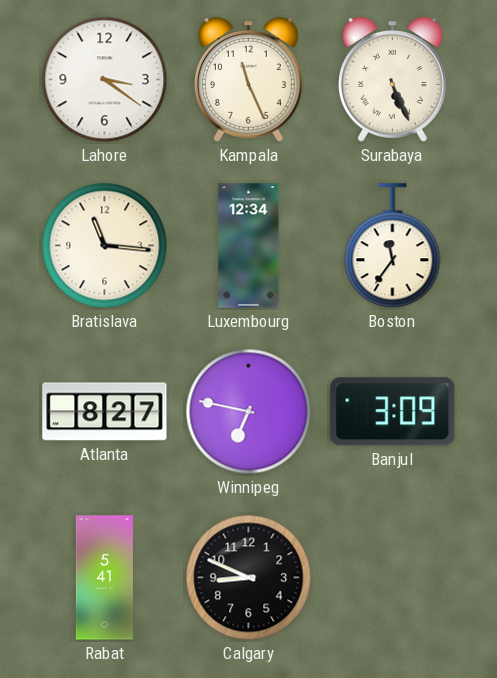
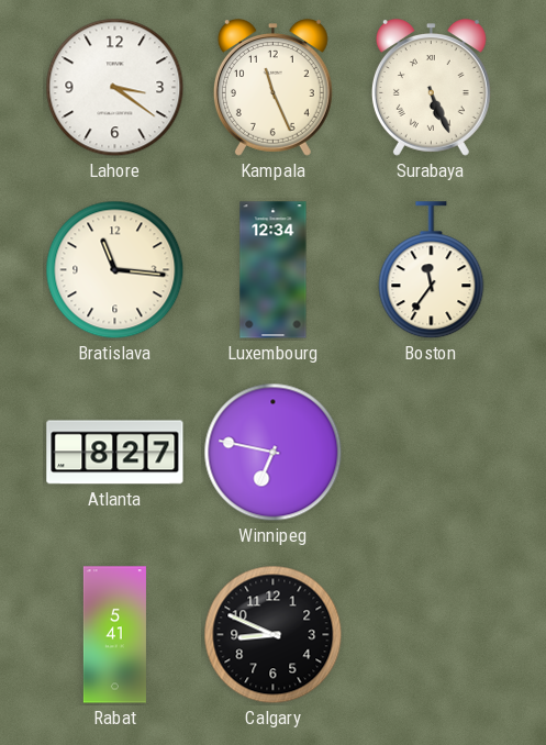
Banjul: 3:09 -> none (393, 412)
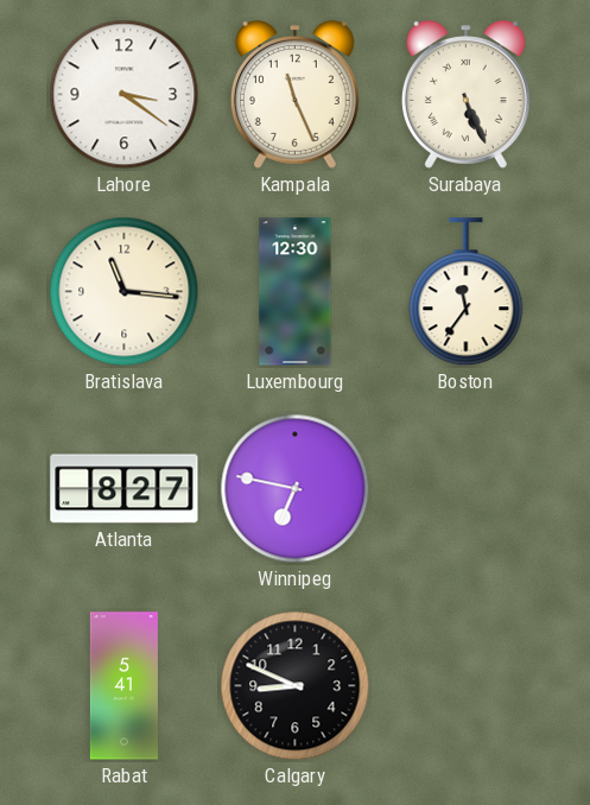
Luxembourg: 12:34 -> 12:30 (296, 292)
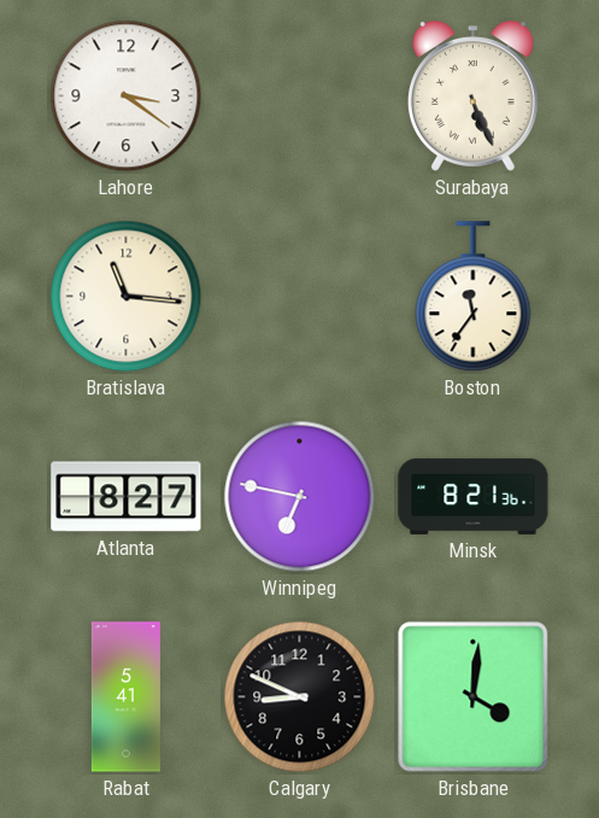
Kampala: 11:26 -> none (294, 95)
Luxembourg: 12:30 -> none (296, 292)
Minsk: none -> 8:21 (474, 496)
Brisbane: none -> 4:01 (474, 697)
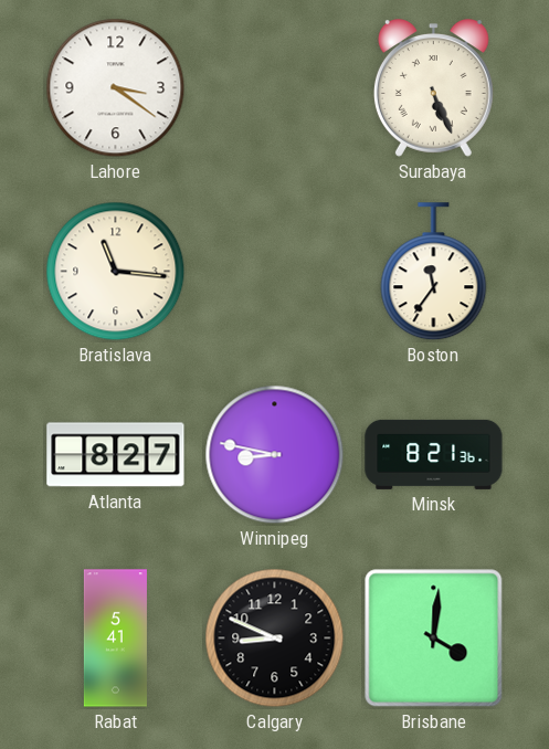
Winnipeg: 6:47 -> 8:47 (275, 455)
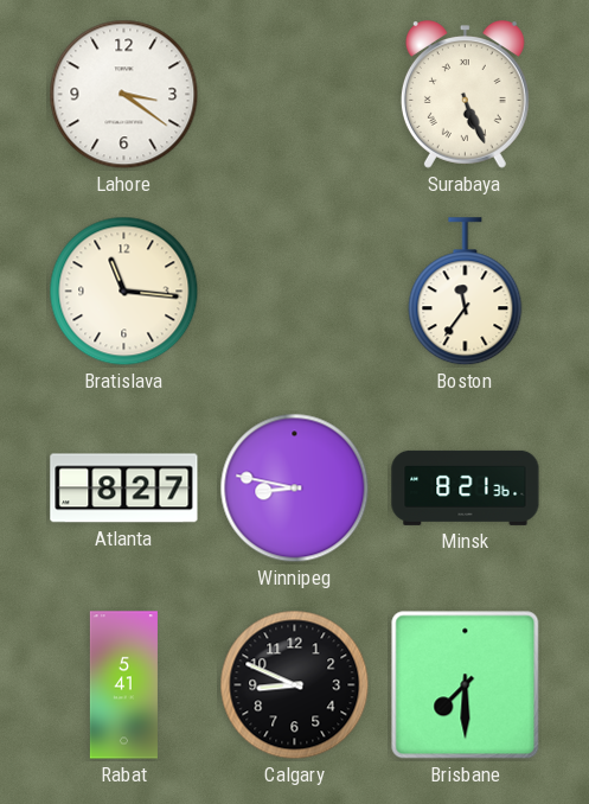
Brisbane: 4:01 -> 7:30 (466, 685)
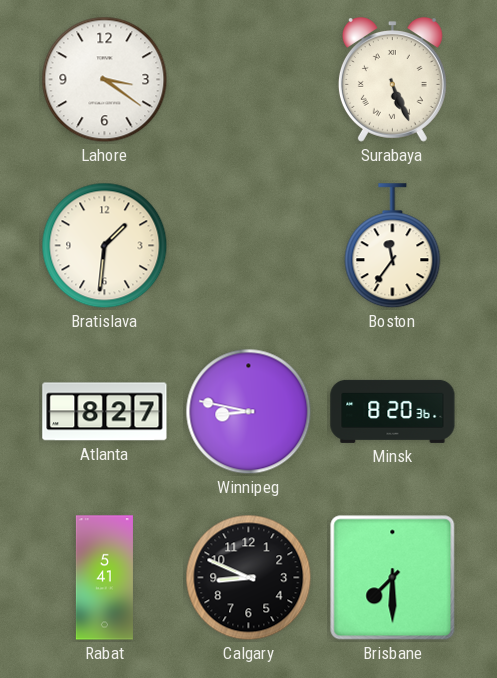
Bratislava: 11:16 -> 1:31 (105, 246)
Minsk: 8:21 -> 8:20 (393, 411)
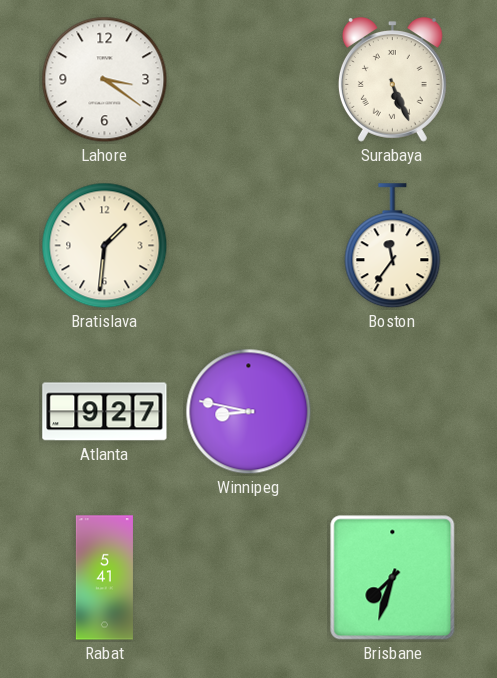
Atlanta: 8:27 -> 9:27 (105, 412)
Minsk: 8:20 -> none (393, 411)
Calgary: 8:49 -> none (249, 578)
Brisbane: 7:30 -> 7:33 (393, 578)
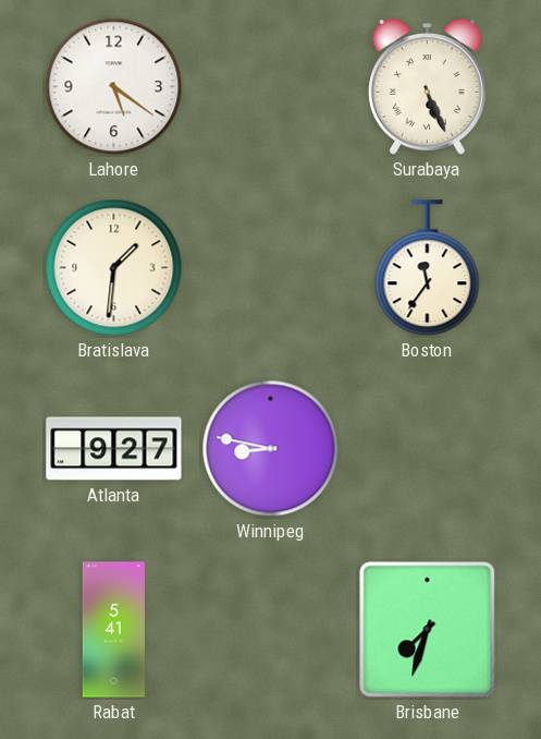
Lahore: 3:21 -> 5:21 (114, 87)
